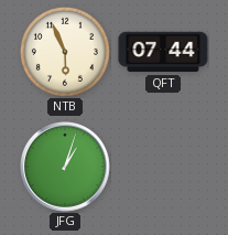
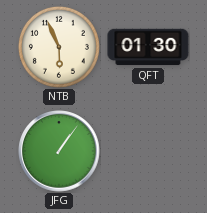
QFT: 07:44 -> 01:30 (148, 47)
JFG: 1:03 -> 1:06 (59, 151)
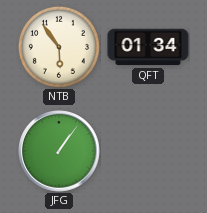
NTB: 5:56 -> 5:54 (59, 47)
QFT: 01:30 -> 01:34 (148, 47)
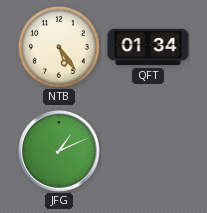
NTB: 5:54 -> 5:24 (59, 47)
JFG: 1:06 -> 1:11 (59, 151)
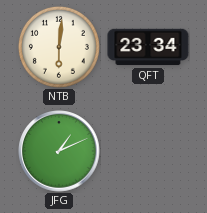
NTB: 5:24 -> 6:01 (59, 47)
QFT: 01:34 -> 23:34 (148, 47)
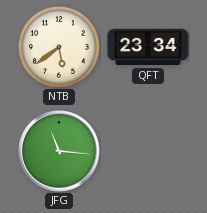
NTB: 6:01 -> 5:39 (59, 47)
JFG: 1:11 -> 11:16 (59, 151)
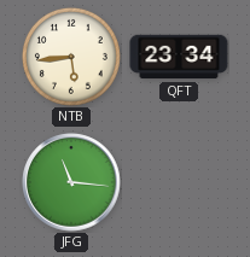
NTB: 5:39 -> 5:44 (71, 57)
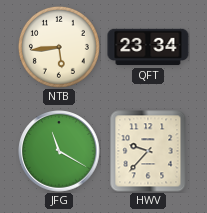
JFG: 11:16 -> 11:20 (59, 151)
HWV: none -> 9:37 (148, 151)
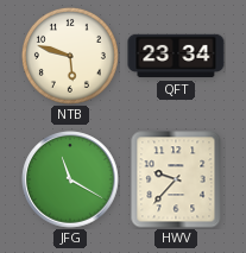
NTB: 5:44 -> 5:48 (70, 56)
